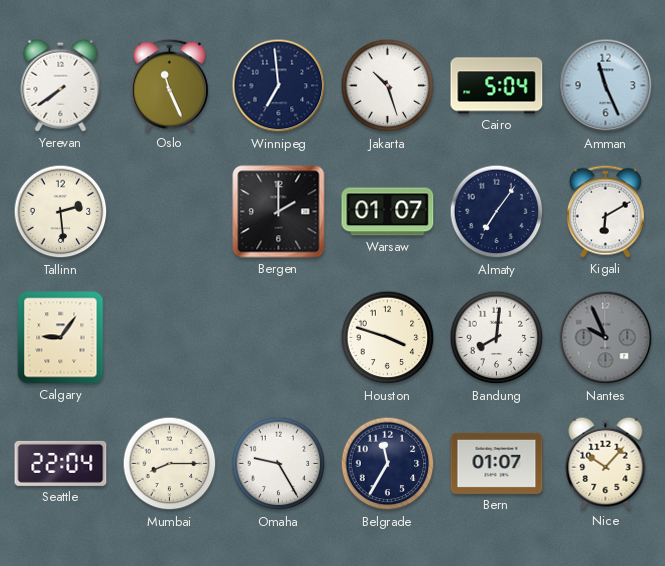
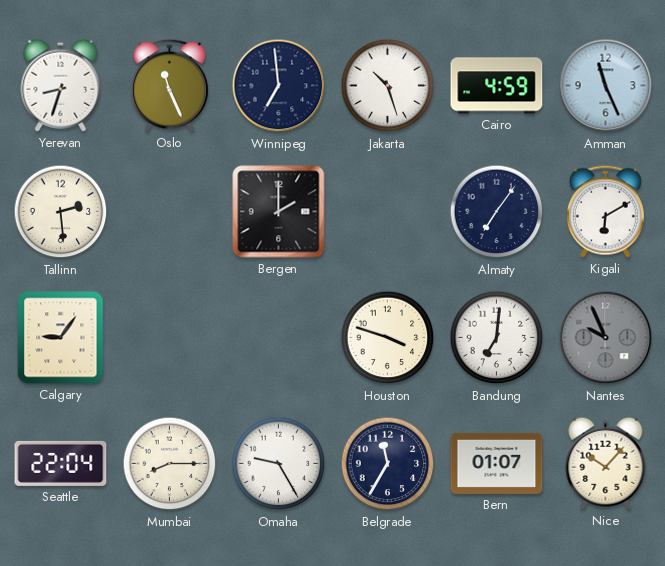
Yerevan: 7:39 -> 8:33 (61, 85)
Cairo: 5:04 -> 4:59 (497, 86)
Warsaw: 01:07 -> none (388, 212)
Bandung: 8:01 -> 7:01 (497, 338)
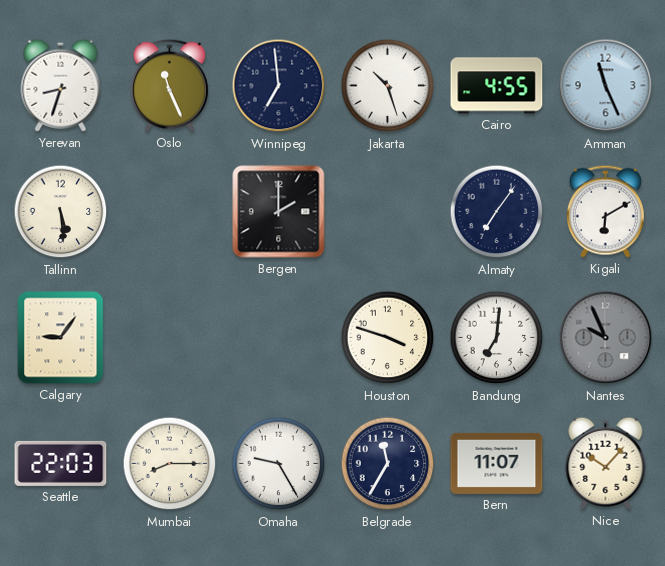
Cairo: 4:59 -> 4:55 (497, 86)
Tallinn: 2:29 -> 5:29 (61, 212)
Seattle: 22:04 -> 22:03 (61, 463)
Bern: 01:07 -> 11:07 (497, 463)
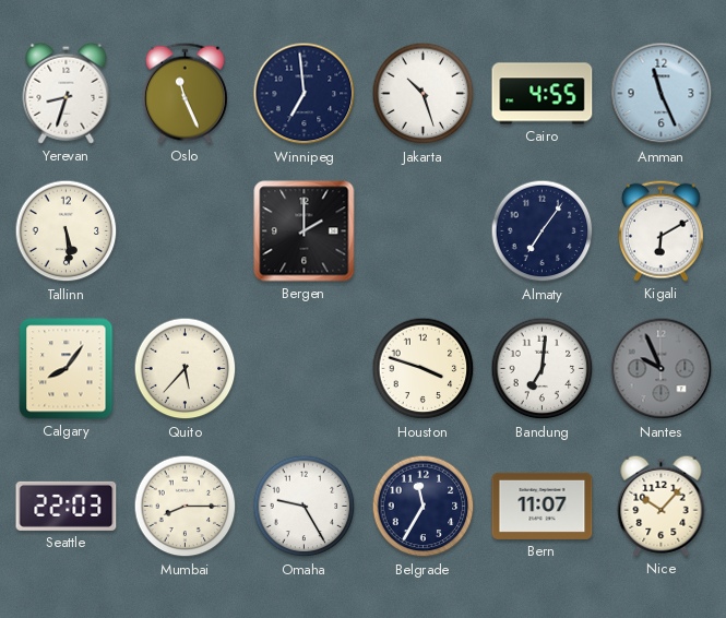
Calgary: 9:06 -> 8:06 (67, 369)
Quito: none -> 5:37 (186, 369)
